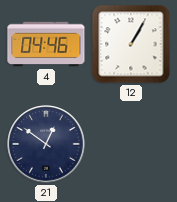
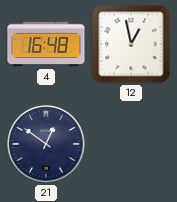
4: 04:46 -> 16:48 (46, 44)
12: 1:05 -> 12:58 (131, 44)
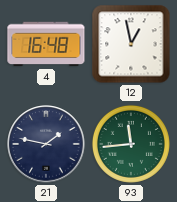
21: 12:51 -> 1:47 (46, 144)
93: none -> 11:44 (131, 144)
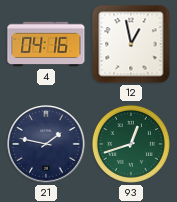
4: 16:48 -> 04:16 (46, 44)
93: 11:44 -> 12:42 (131, 144)
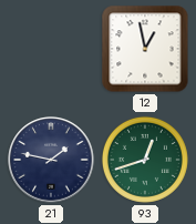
4: 04:16 -> none (46, 44)
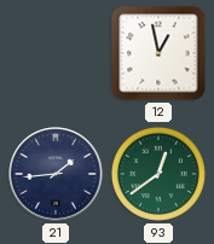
21: 1:47 -> 1:44 (56, 174)
93: 12:42 -> 12:39 (158, 174)
